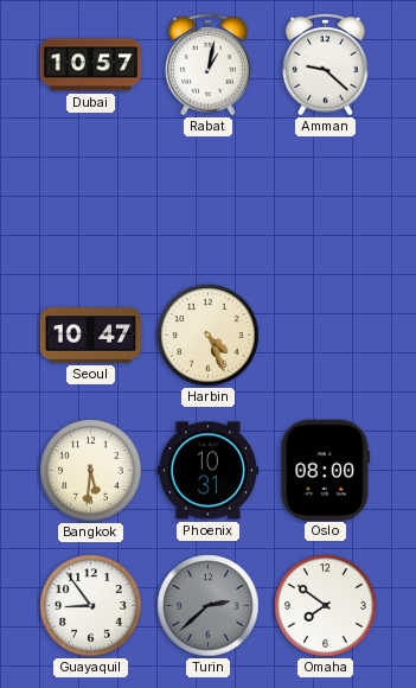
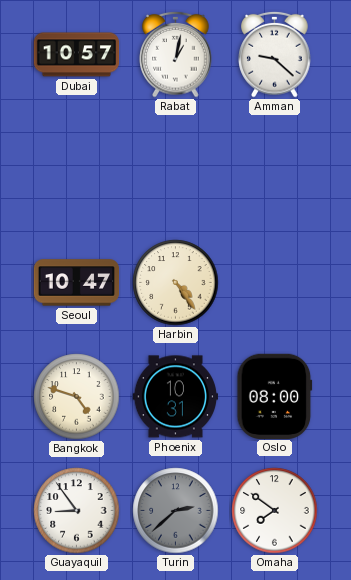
Harbin: 4:26 -> 4:24 (176, 283)
Bangkok: 5:31 -> 4:48 (77, 397)
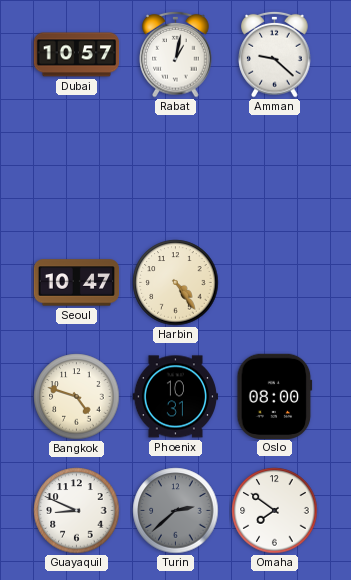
Guayaquil: 8:54 -> 8:49 (77, 511)
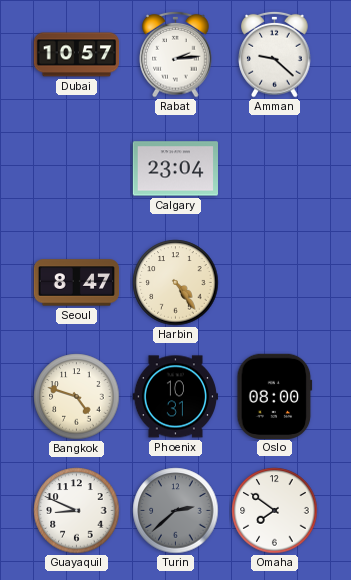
Rabat: 1:02 -> 2:14 (176, 54)
Calgary: none -> 23:04 (175, 169)
Seoul: 10:47 -> 8:47 (77, 283)
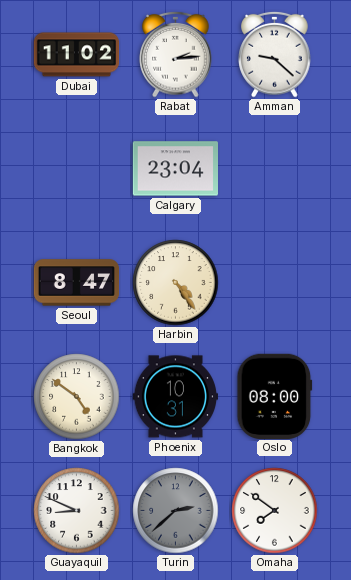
Dubai: 10:57 -> 11:02 (77, 55)
Bangkok: 4:48 -> 4:51 (77, 397)
